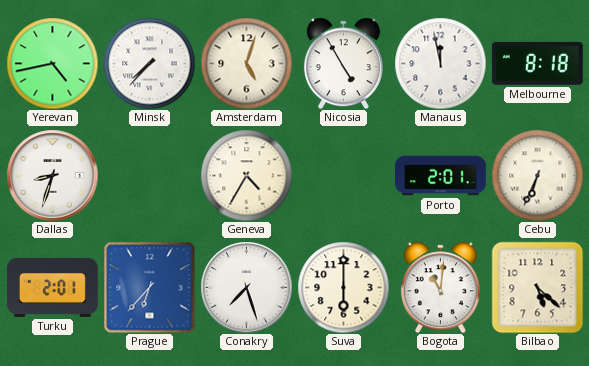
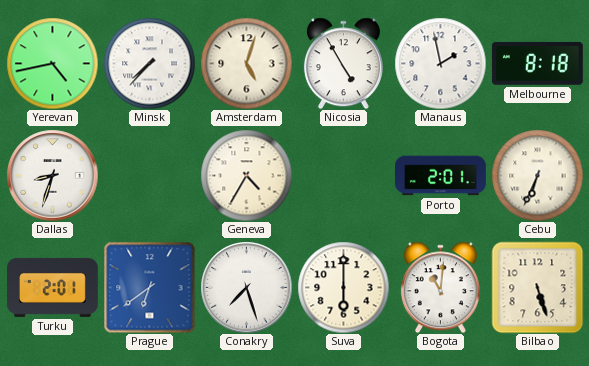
Manaus: 11:58 -> 1:58 (440, 63)
Prague: 6:37 -> 6:39 (149, 287)
Bilbao: 5:22 -> 5:27 (537, 287)
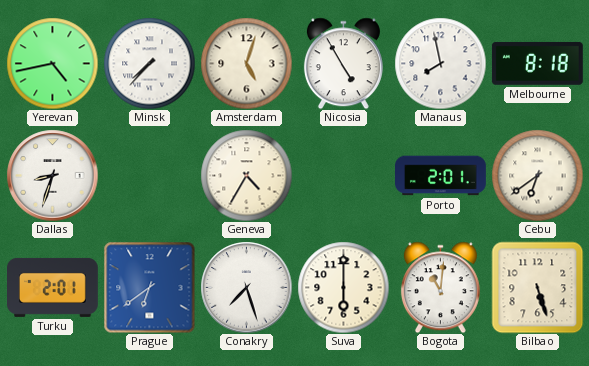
Manaus: 1:58 -> 7:58 (440, 63)
Cebu: 6:34 -> 6:39 (537, 175)
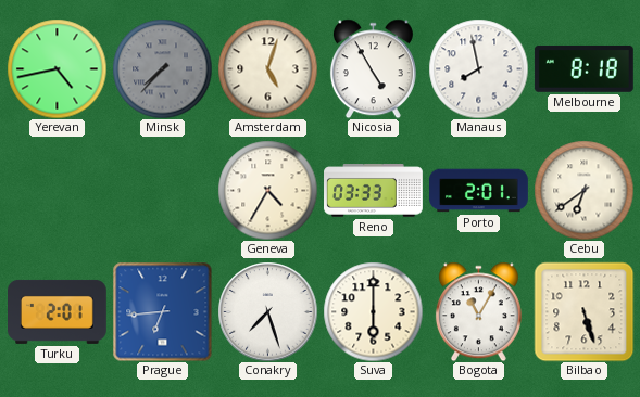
Minsk dial: white -> grey (162, 68)
Dallas: 8:33 -> none (52, 175)
Reno: none -> 03:33 (374, 191)
Prague: 6:39 -> 6:44 (162, 311)
Bogota: 11:01 -> 11:05 (478, 311)
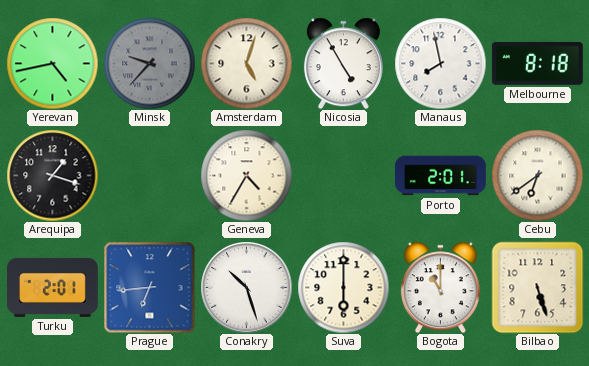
Minsk: 7:37 -> 9:37 (149, 63)
Arequipa: none -> 1:18 (52, 175)
Reno: 03:33 -> none (374, 191)
Conakry: 7:27 -> 10:27 (246, 287)
Bogota: 11:05 -> 11:00 (440, 287)
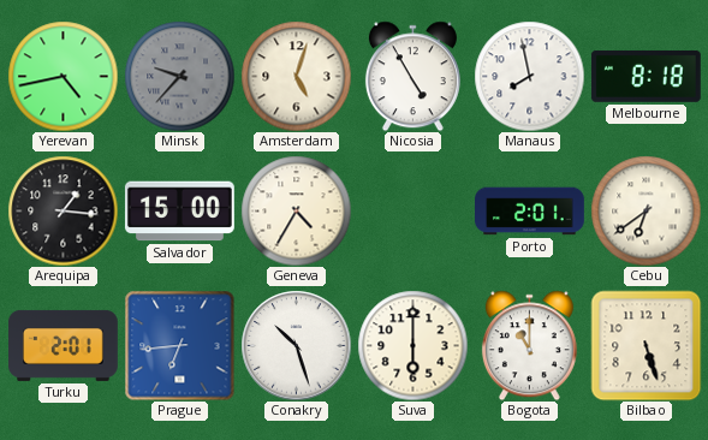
Arequipa: 1:18 -> 1:16 (63, 210)
Salvador: none -> 15:00 (179, 212)
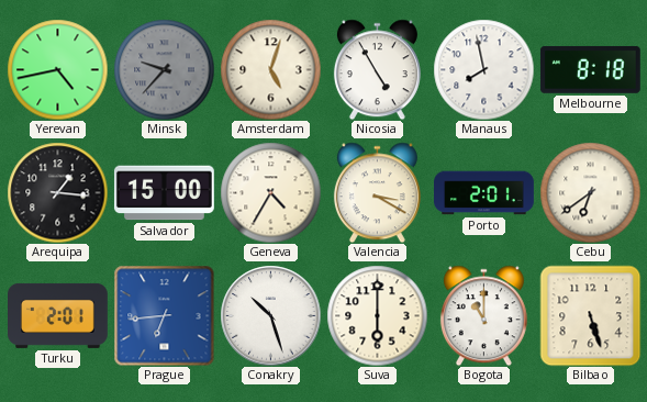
Valencia: none -> 3:20 (377, 192)
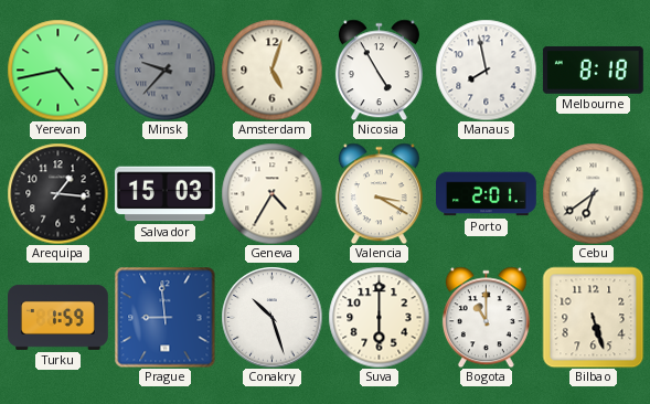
Salvador: 15:00 -> 15:03 (164, 194)
Turku: 2:01 -> 1:59 (58, 317)
Prague: 6:44 -> 8:59 (164, 317)
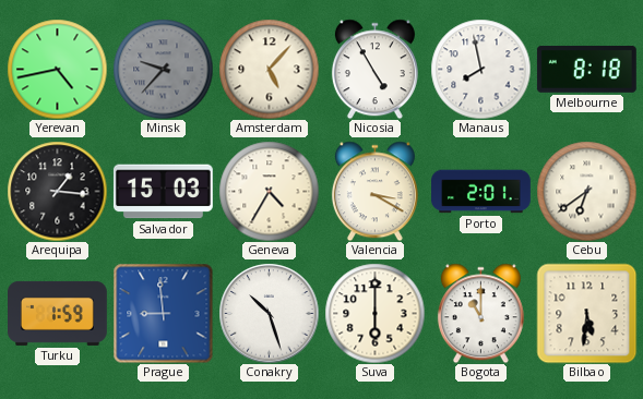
Amsterdam: 5:03 -> 5:07 (269, 69)
Bilbao: 5:27 -> 5:31 (586, 313)
